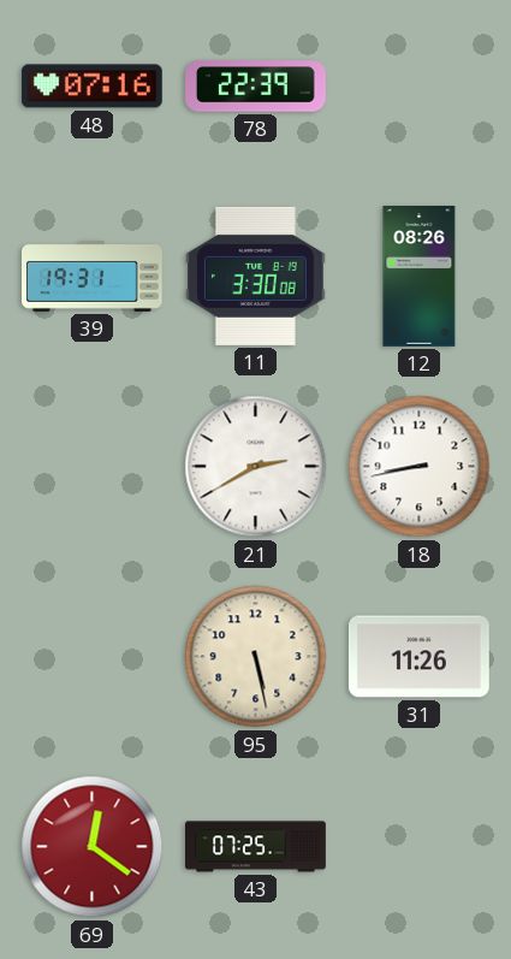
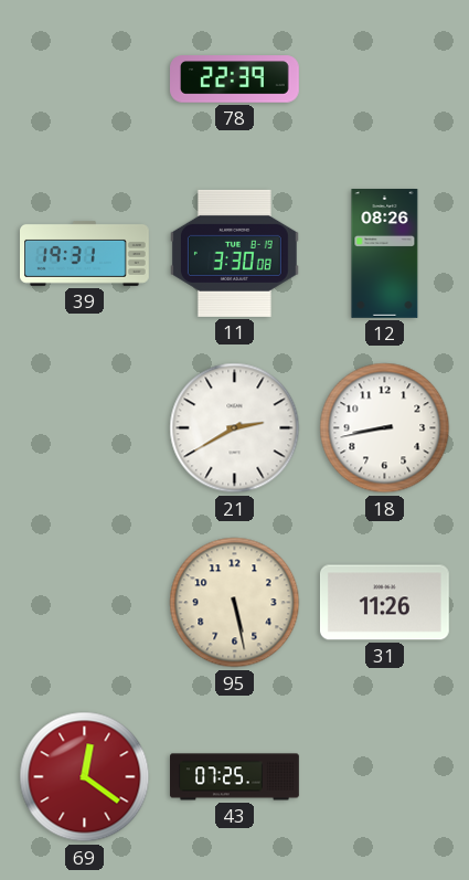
48: 07:16 -> none (91, 87)
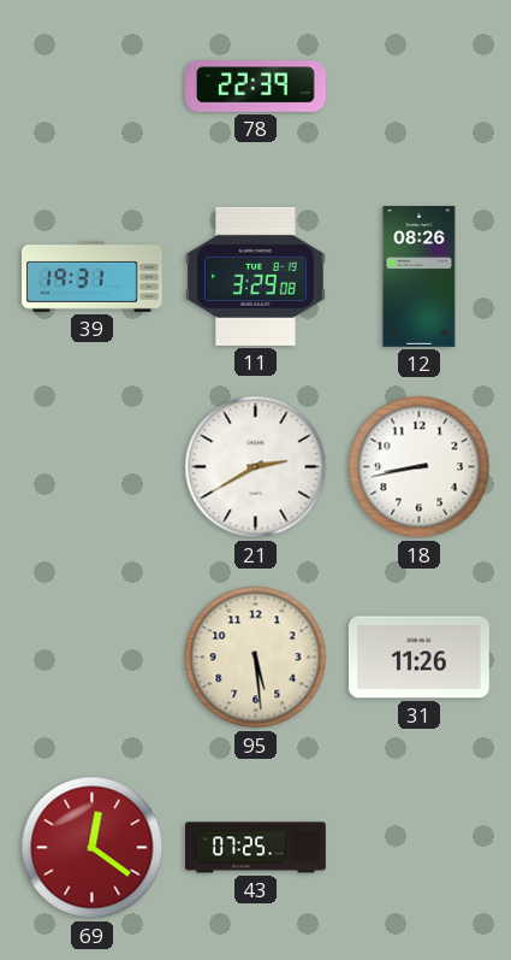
11: 3:30 -> 3:29 (255, 276)
95: 5:28 -> 5:29 (256, 658)
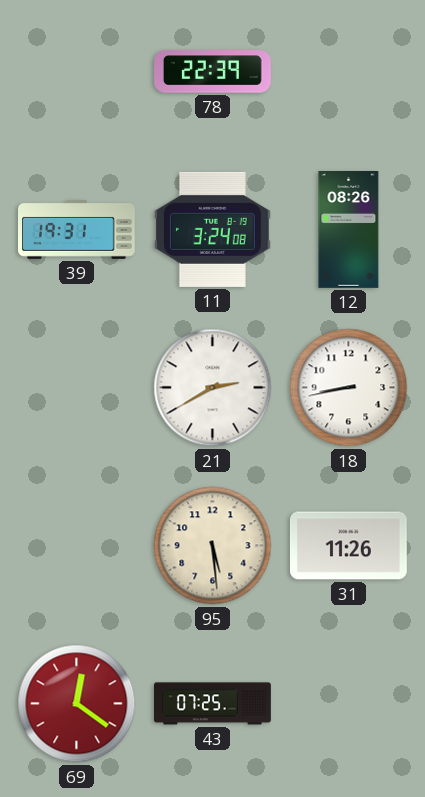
11: 3:29 -> 3:24 (212, 229)
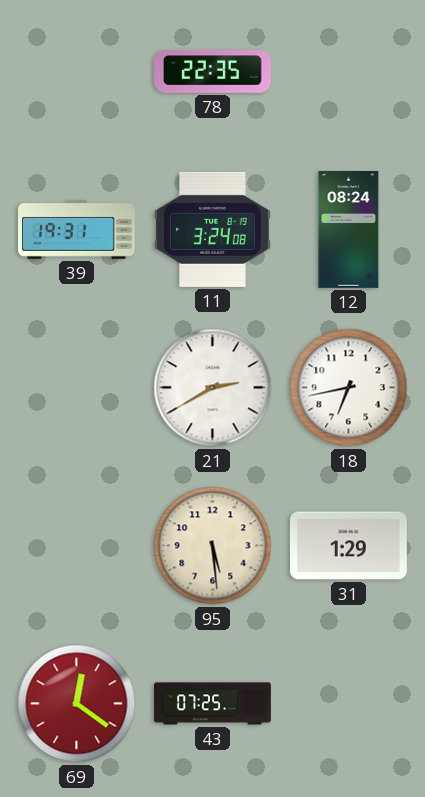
78: 22:39 -> 22:35 (213, 72)
12: 08:26 -> 08:24 (349, 230)
18: 8:43 -> 6:43 (349, 388)
31: 11:26 -> 1:29 (348, 546)
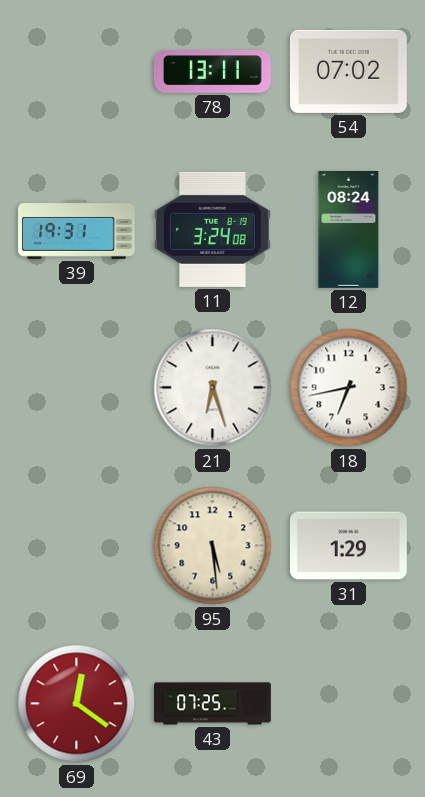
78: 22:35 -> 13:11 (213, 72)
54: none -> 07:02 (348, 71)
21: 2:40 -> 6:27 (213, 388)
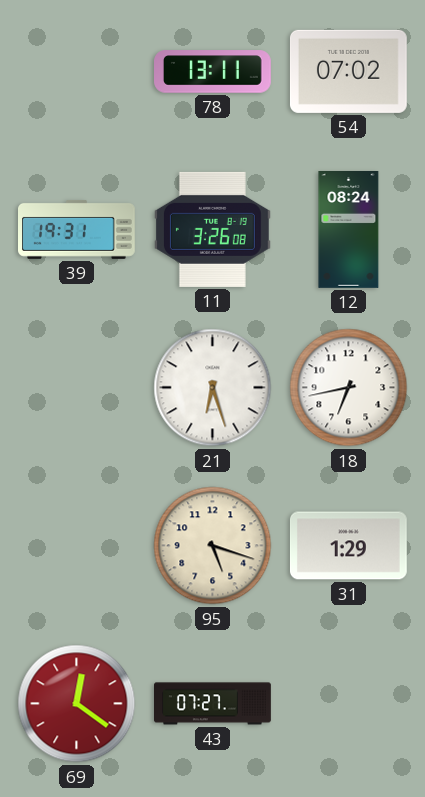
11: 3:24 -> 3:26 (212, 229)
95: 5:29 -> 5:18 (213, 546)
43: 07:25 -> 07:27 (213, 704)
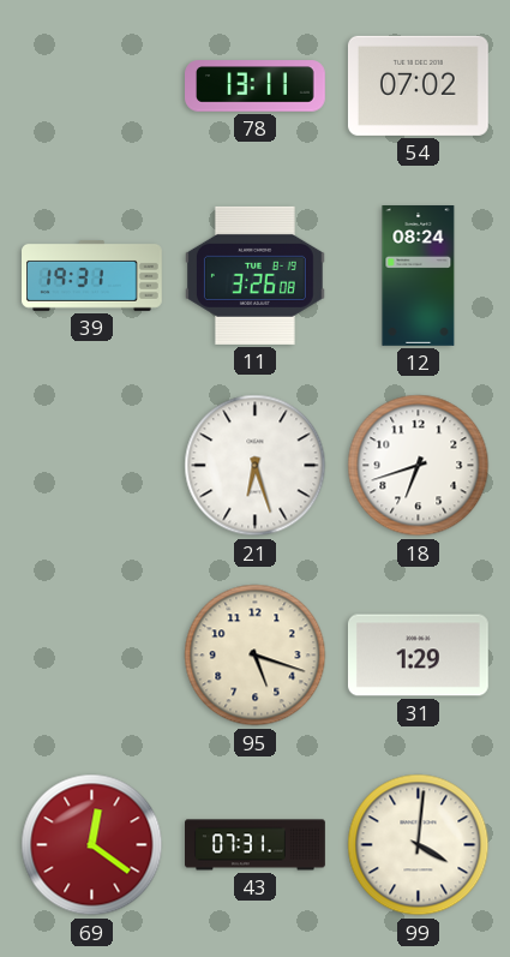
18: 6:43 -> 6:42 (419, 466)
43: 07:27 -> 07:31 (256, 845)
99: none -> 4:01 (419, 845)
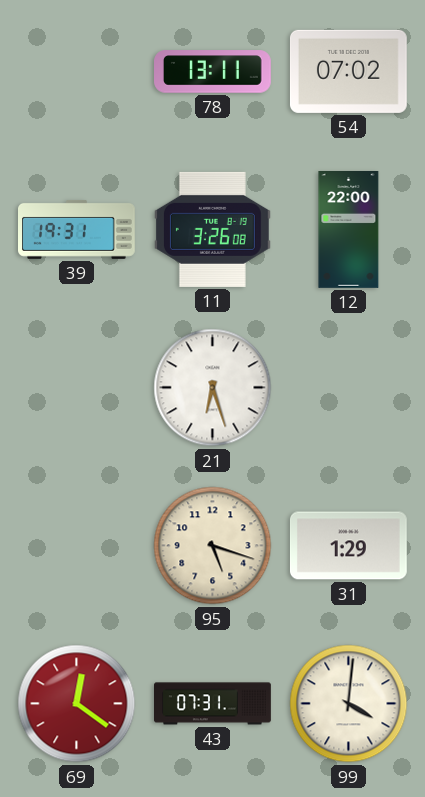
12: 08:24 -> 22:00 (349, 230)
18: 6:42 -> none (419, 466)
